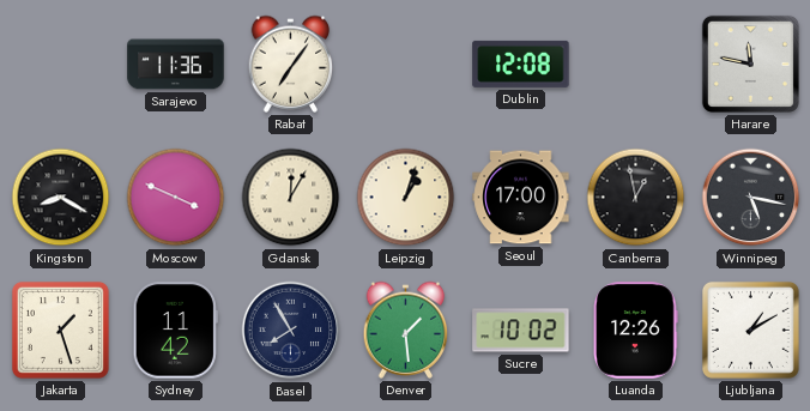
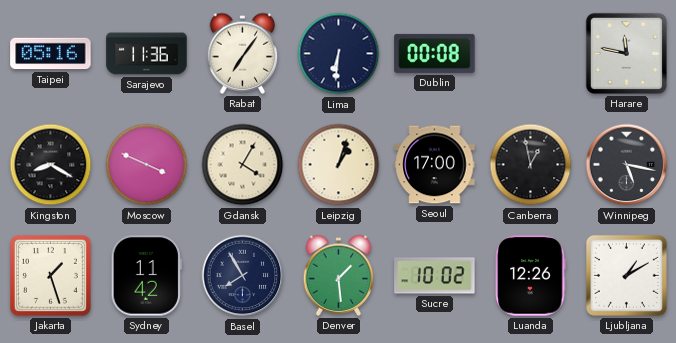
Taipei: none -> 05:16 (51, 54)
Lima: none -> 6:31 (339, 54)
Dublin: 12:08 -> 00:08 (435, 53)
Gdansk: 12:05 -> 4:05 (243, 165)
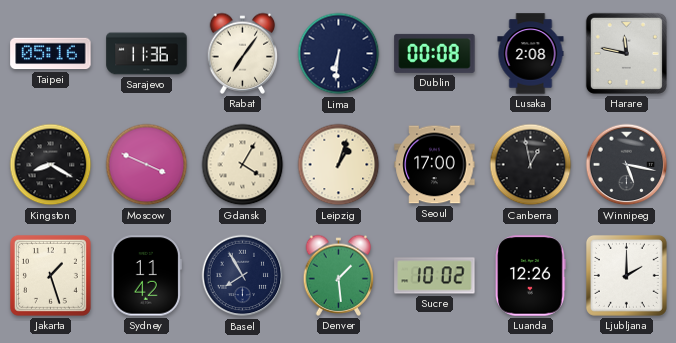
Lusaka: none -> 2:08 (531, 54)
Ljubljana: 1:10 -> 2:00 (626, 275)
